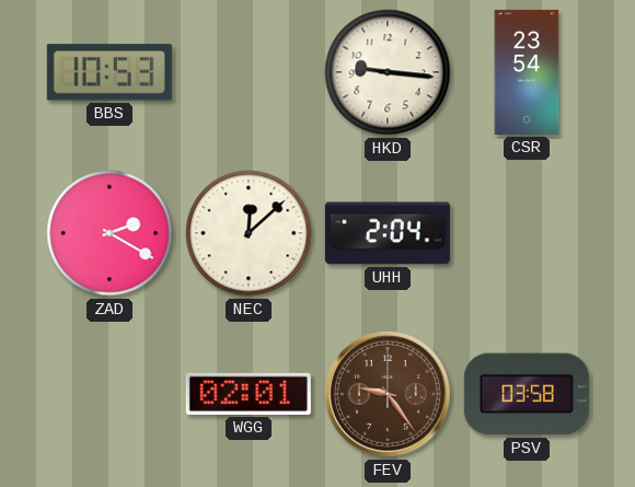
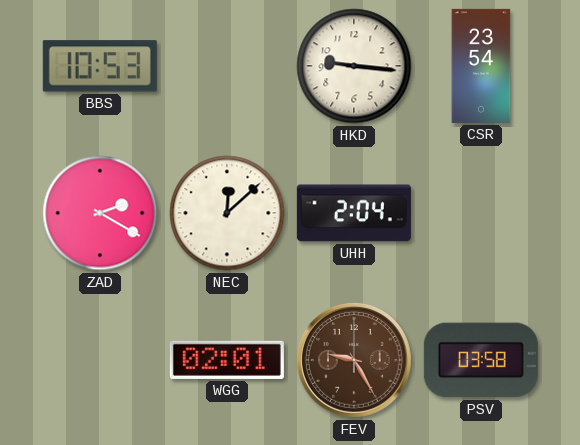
FEV: 9:24 -> 9:25 (355, 361)
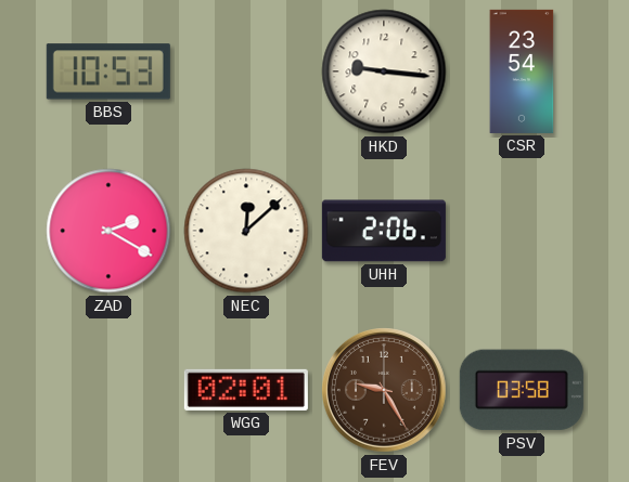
UHH: 2:04 -> 2:06 (384, 231)
